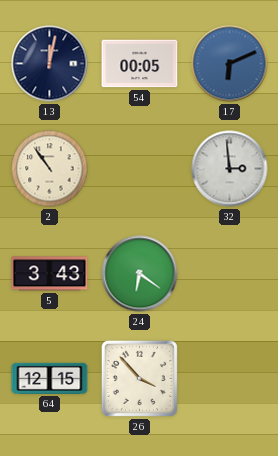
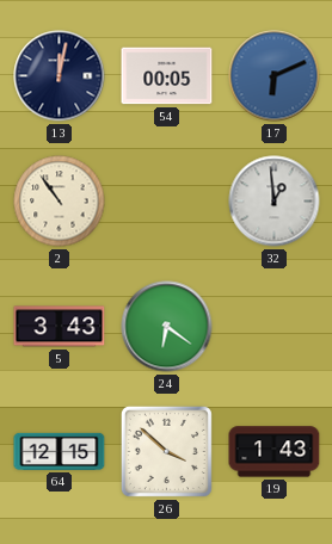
32: 2:59 -> 12:59 (275, 202)
26: 3:53 -> 3:52 (166, 451)
19: none -> 1:43 (275, 452)
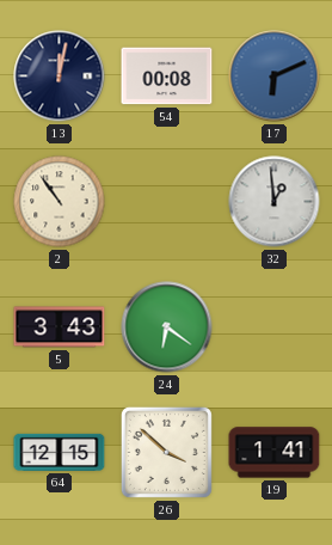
54: 00:05 -> 00:08 (167, 76)
19: 1:43 -> 1:41 (275, 453)
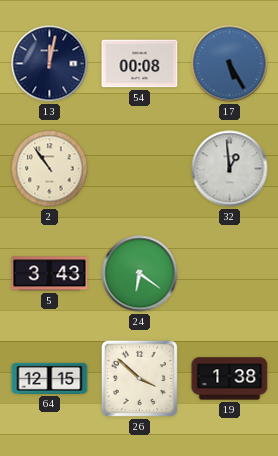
17: 6:11 -> 5:25 (230, 64)
19: 1:41 -> 1:38 (230, 379)
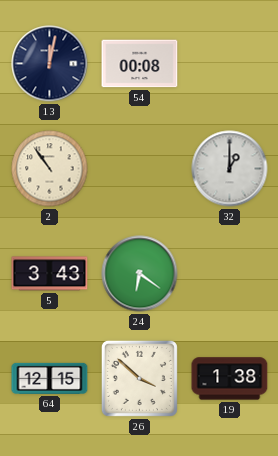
17: 5:25 -> none (230, 64)
32: 12:59 -> 1:00 (230, 169)
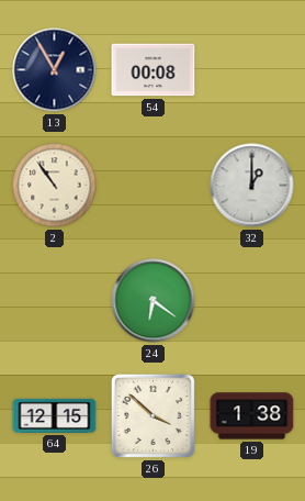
13: 12:02 -> 12:55 (55, 70)
5: 3:43 -> none (50, 274)
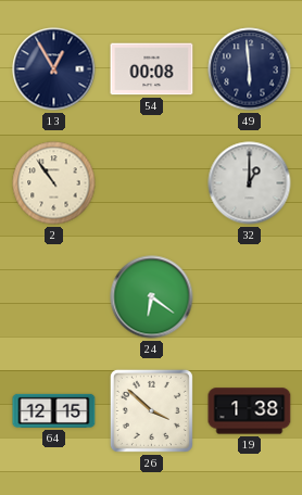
49: none -> 5:59 (250, 69)
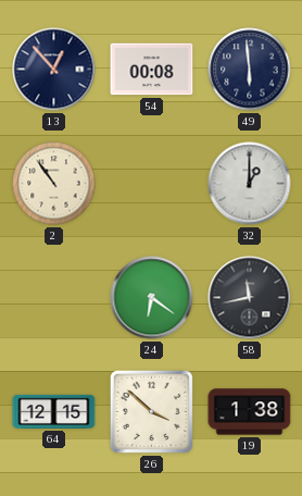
13: 12:55 -> 12:53 (54, 70)
58: none -> 11:43 (250, 298)
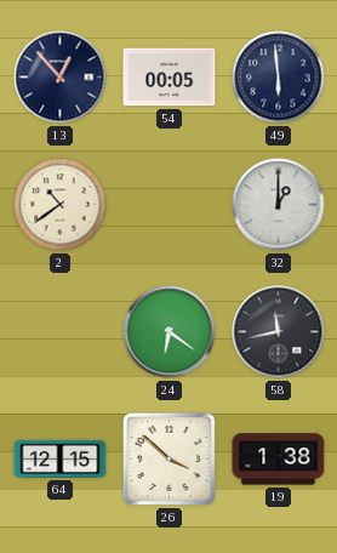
54: 00:08 -> 00:05 (170, 78)
2: 10:54 -> 10:39 (61, 205)
